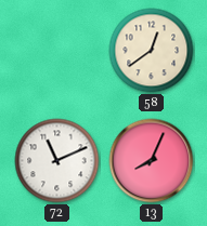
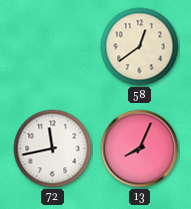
72: 11:11 -> 11:43 (53, 149)
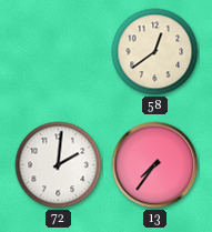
72: 11:43 -> 2:01 (59, 165)
13: 8:04 -> 7:36 (155, 165)
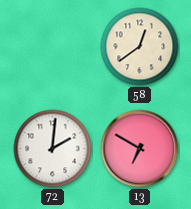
13: 7:36 -> 6:50 (140, 149)
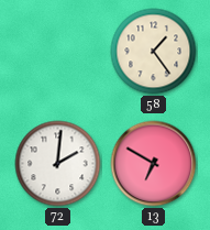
58: 12:39 -> 1:24 (154, 52)
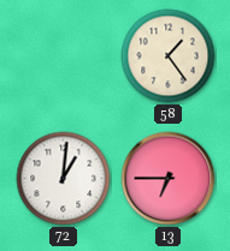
72: 2:01 -> 1:01 (64, 179)
13: 6:50 -> 6:45 (169, 179)
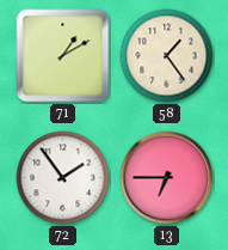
71: none -> 1:10 (63, 56)
72: 1:01 -> 1:54 (63, 178)
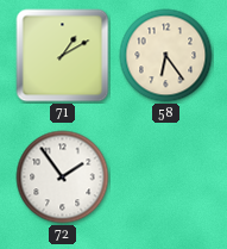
58: 1:24 -> 6:24 (166, 56)
13: 6:45 -> none (167, 178)
